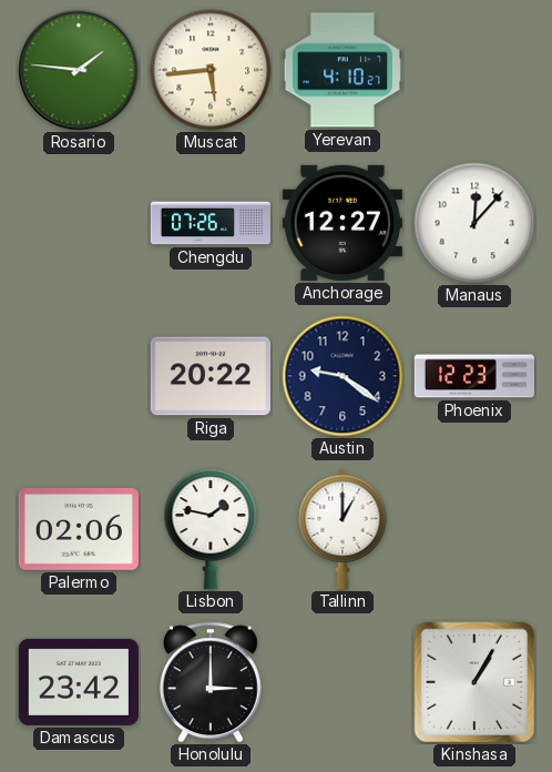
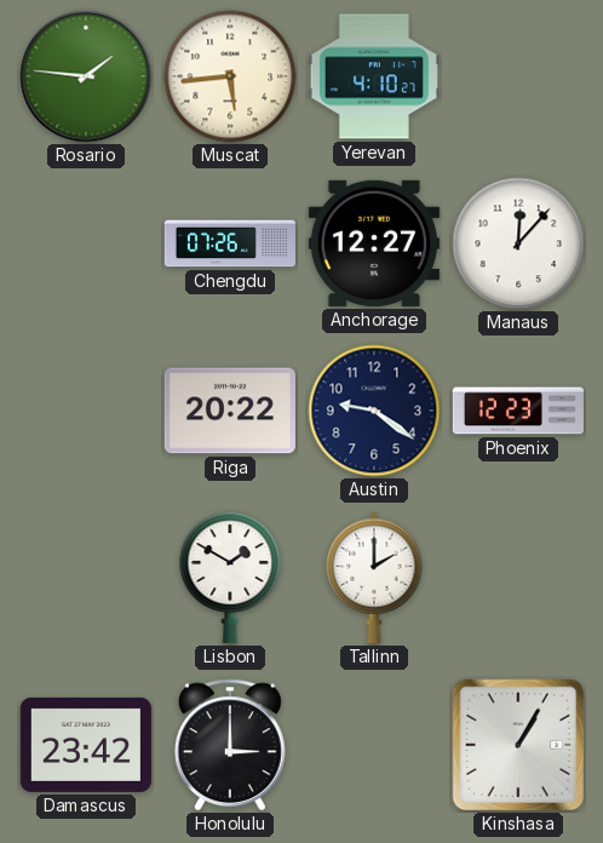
Palermo: 02:06 -> none (79, 529)
Lisbon: 1:47 -> 1:50 (230, 578)
Tallinn: 1:00 -> 2:00 (374, 578)
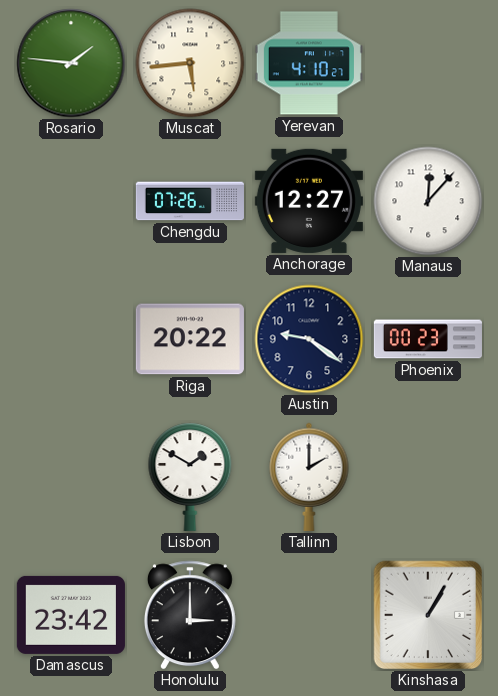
Phoenix: 12:23 -> 00:23 (428, 339)
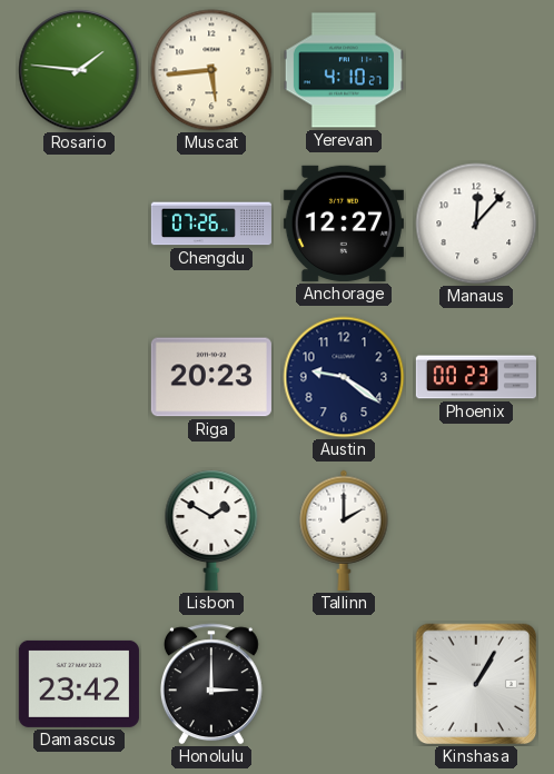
Riga: 20:22 -> 20:23 (211, 377)
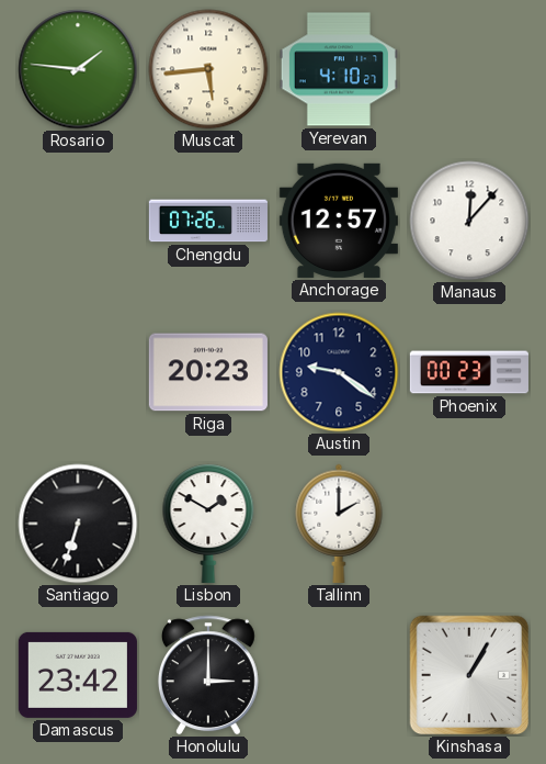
Anchorage: 12:27 -> 12:57 (339, 221)
Santiago: none -> 6:33 (78, 524)
